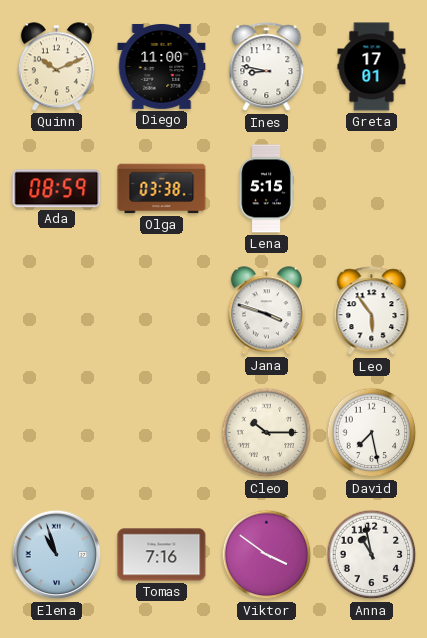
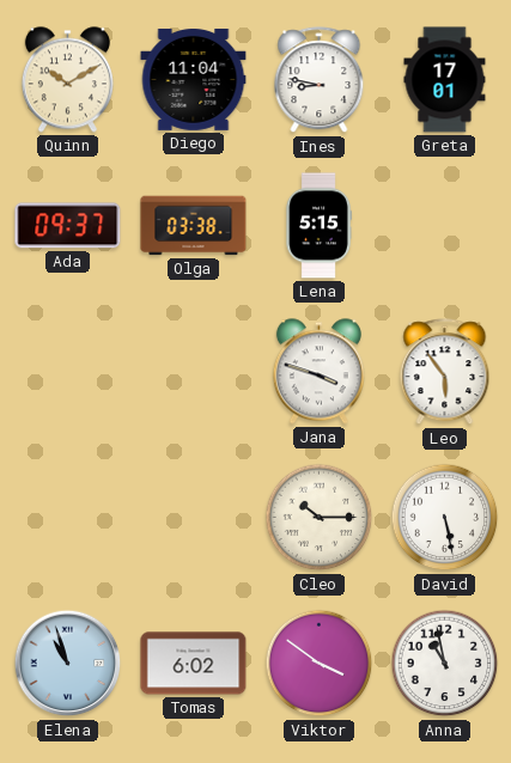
Quinn: 10:11 -> 10:10 (67, 80)
Diego: 11:00 -> 11:04 (194, 79)
Ada: 08:59 -> 09:37 (68, 226)
David: 7:28 -> 5:28 (445, 518)
Tomas: 7:16 -> 6:02 (194, 664)
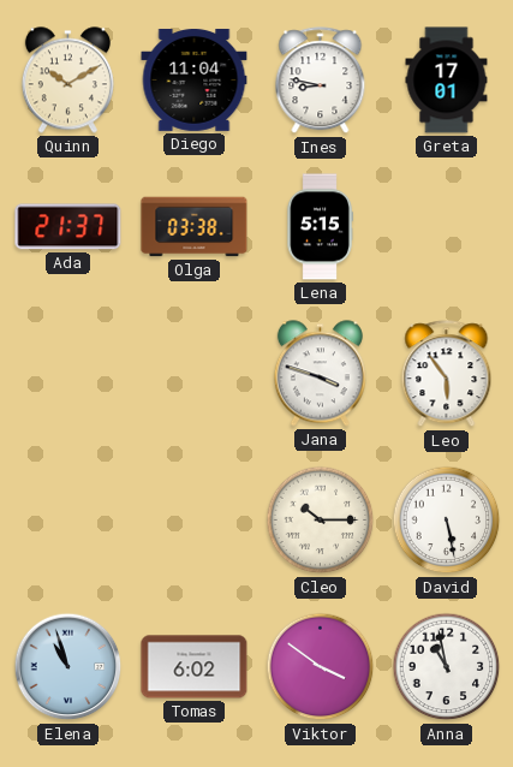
Ada: 09:37 -> 21:37 (68, 227)
